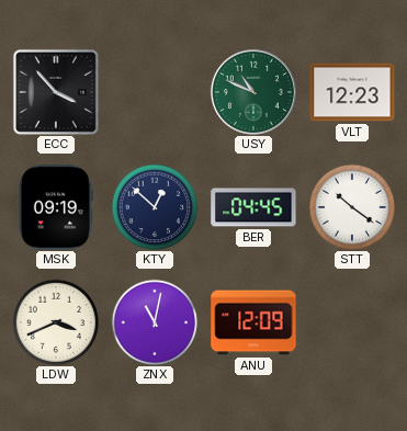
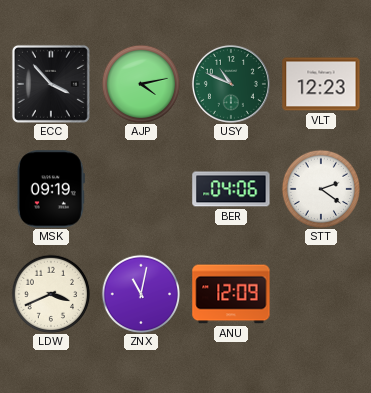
AJP: none -> 4:13 (141, 84)
KTY: 12:52 -> none (155, 207)
BER: 04:45 -> 04:06 (231, 189)
STT: 10:21 -> 2:21 (321, 189)
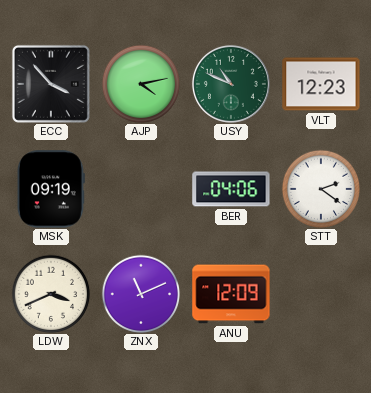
ZNX: 11:02 -> 11:11 (141, 294)
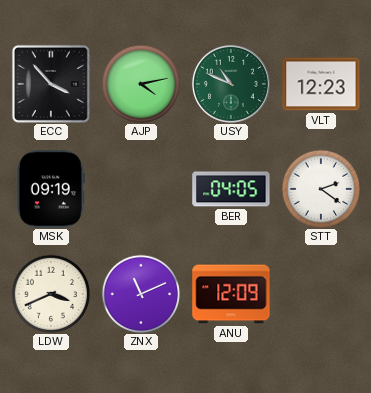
BER: 04:06 -> 04:05 (231, 189)
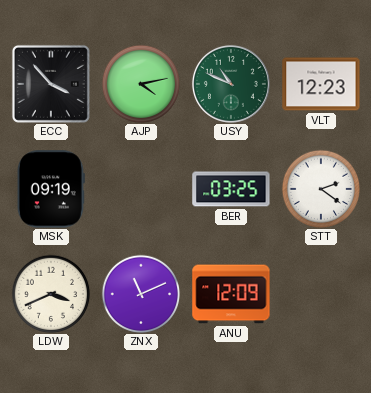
BER: 04:05 -> 03:25 (231, 189)
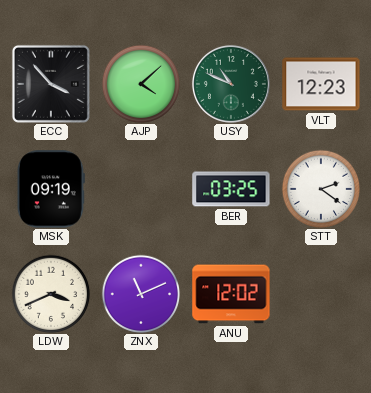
AJP: 4:13 -> 4:08 (141, 84)
ANU: 12:09 -> 12:02 (231, 294)
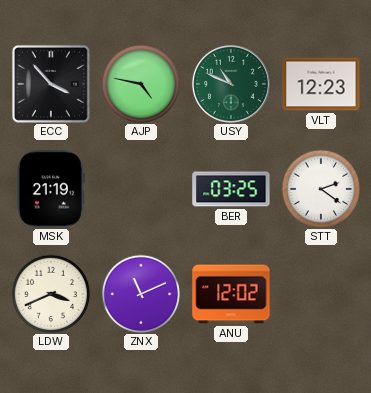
AJP: 4:08 -> 4:47 (141, 84)
MSK: 09:19 -> 21:19 (51, 189)
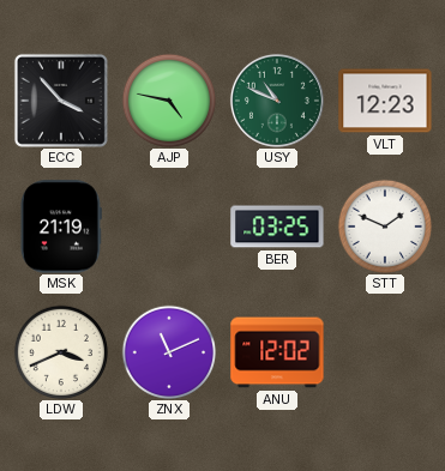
STT: 2:21 -> 1:49 (385, 227)
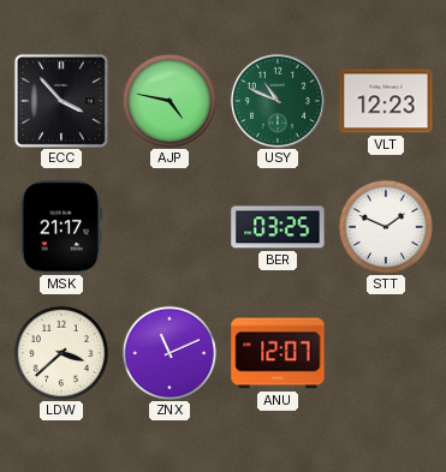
MSK: 21:19 -> 21:17 (61, 227)
LDW: 3:41 -> 3:38 (61, 353)
ANU: 12:02 -> 12:07 (278, 353)
